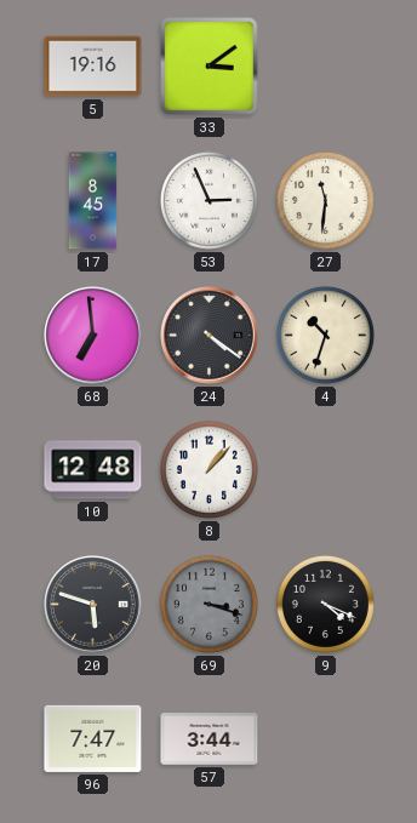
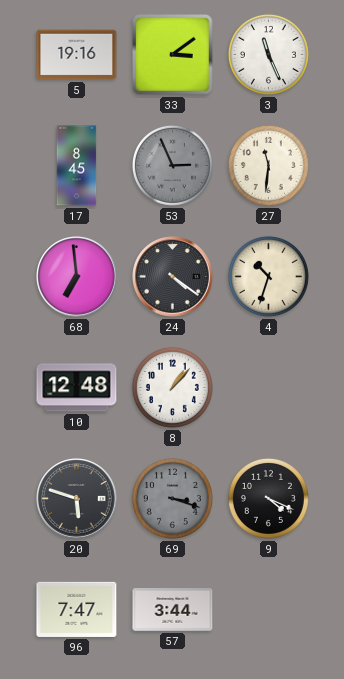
3: none -> 11:26 (268, 54)
53 dial: white -> grey (172, 165)
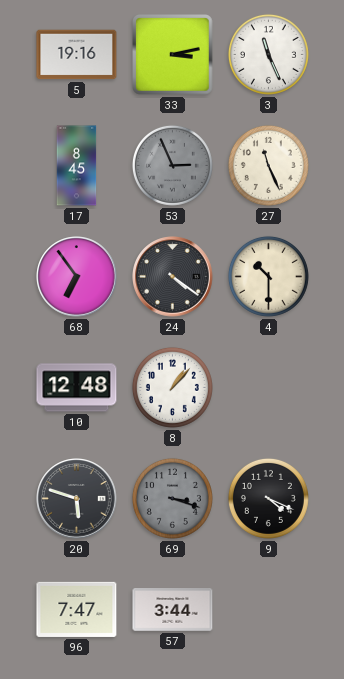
33: 3:09 -> 3:13 (173, 55)
27: 11:31 -> 11:26 (268, 165)
68: 6:59 -> 6:54 (77, 277)
4: 10:33 -> 10:30 (268, 276)
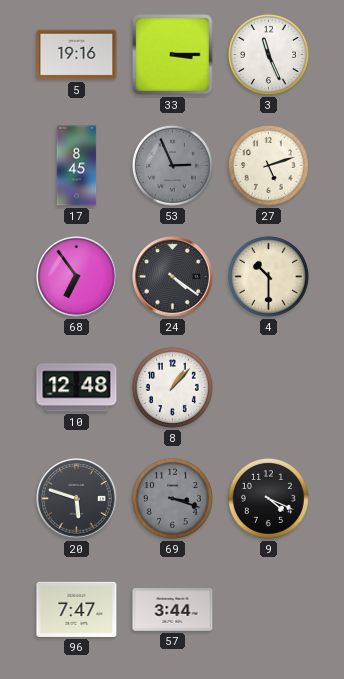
33: 3:13 -> 3:15 (173, 55)
27: 11:26 -> 5:12 (268, 165)
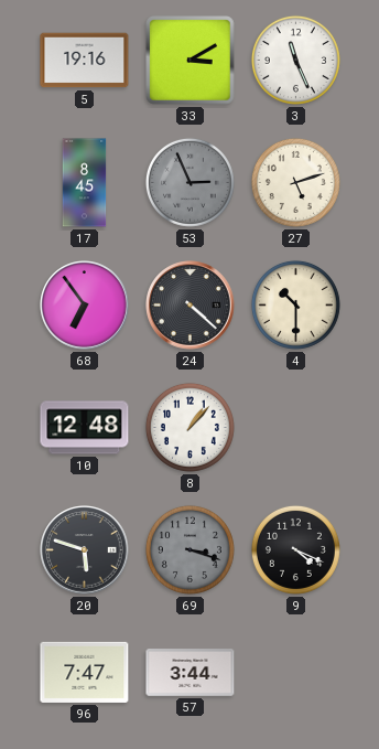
33: 3:15 -> 3:10 (191, 61)
24: 4:21 -> 4:22 (191, 306)
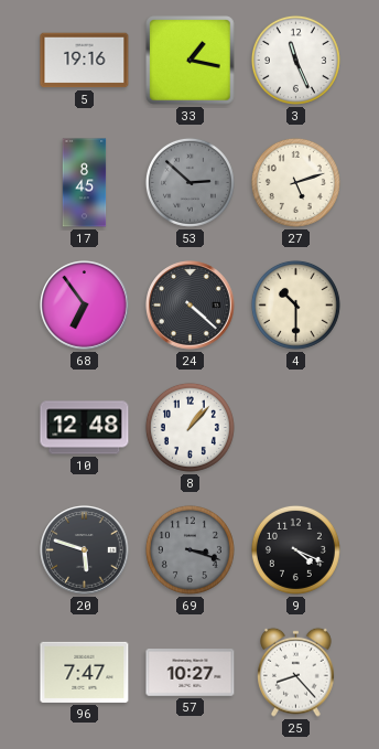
33: 3:10 -> 1:17 (191, 61)
53: 2:56 -> 2:52 (189, 182)
57: 3:44 -> 10:27 (191, 673)
25: none -> 8:23 (296, 672)
